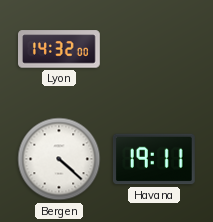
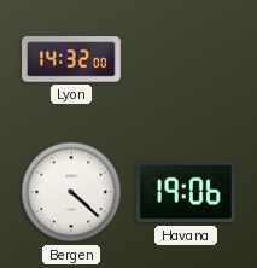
Havana: 19:11 -> 19:06 (186, 192)
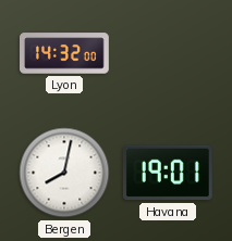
Bergen: 4:22 -> 8:02 (64, 173)
Havana: 19:06 -> 19:01 (168, 173)
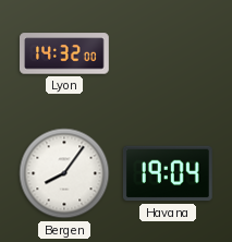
Bergen: 8:02 -> 8:06 (64, 173)
Havana: 19:01 -> 19:04 (168, 173)
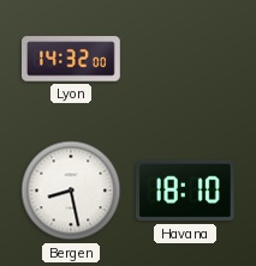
Bergen: 8:06 -> 8:28 (71, 191)
Havana: 19:04 -> 18:10 (185, 191)
